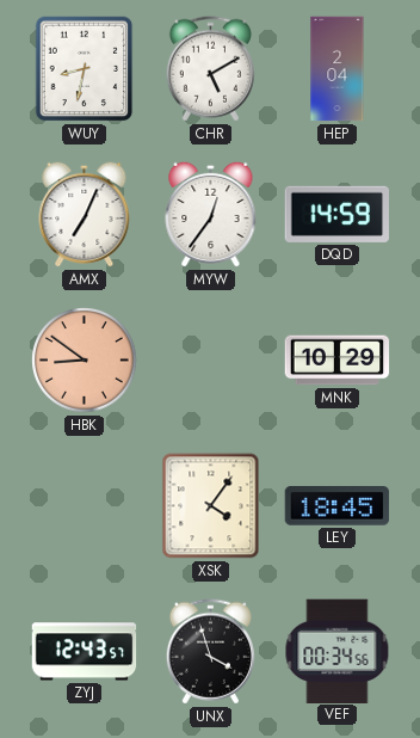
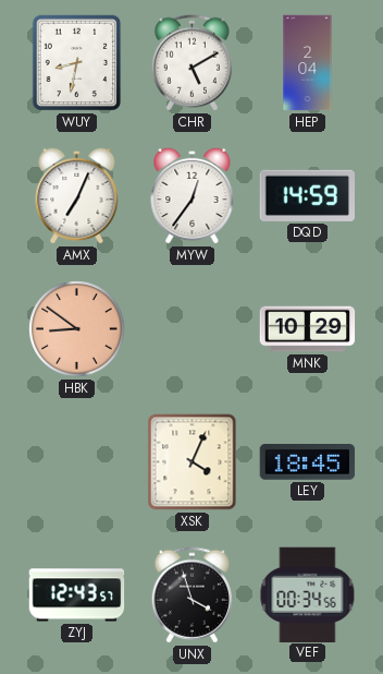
XSK: 4:06 -> 4:04 (193, 462)
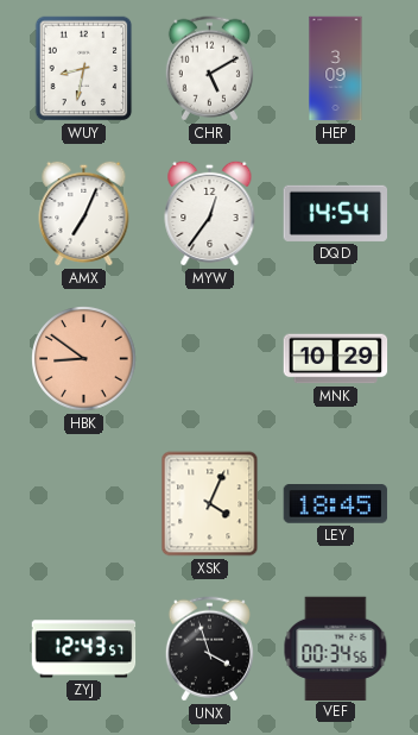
HEP: 2:04 -> 3:09 (336, 69)
DQD: 14:59 -> 14:54 (335, 213)
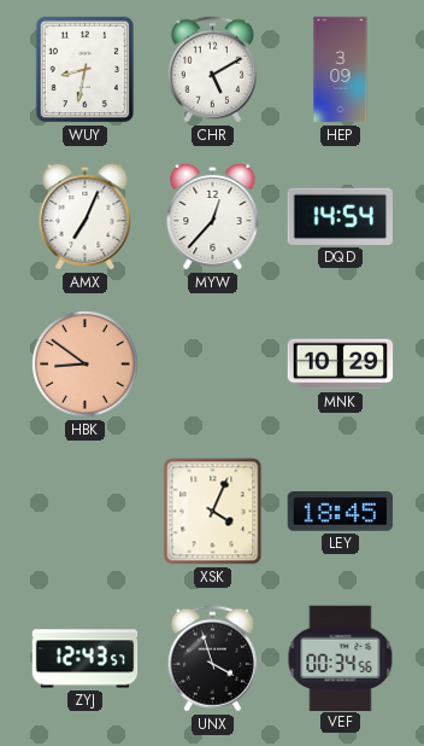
MYW: 12:36 -> 12:37 (213, 216)
